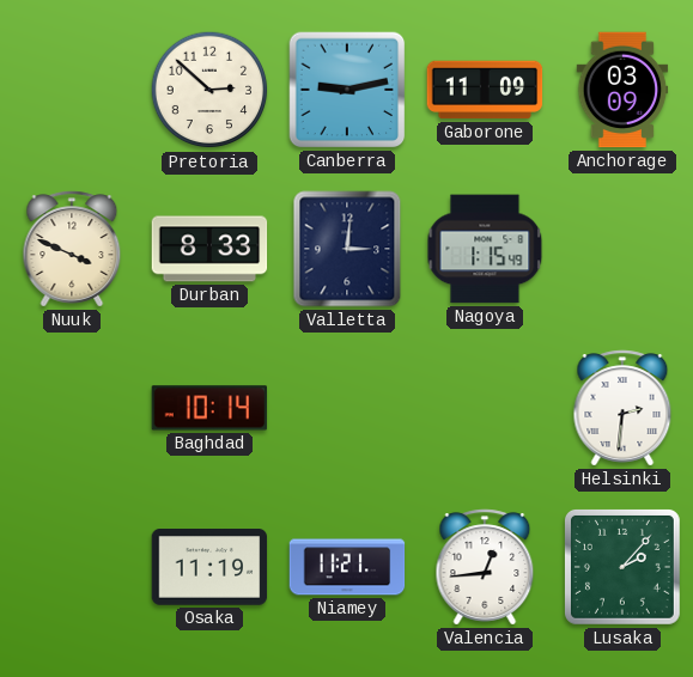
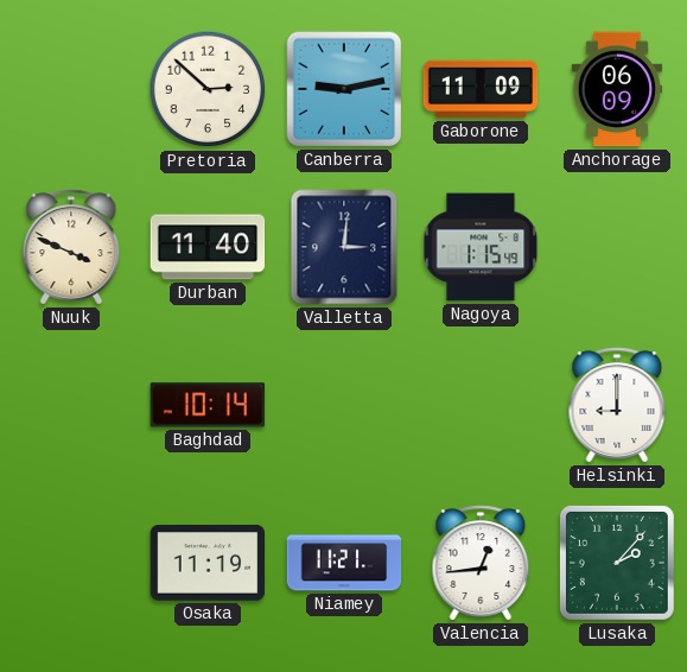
Anchorage: 03:09 -> 06:09 (617, 89)
Durban: 8:33 -> 11:40 (208, 247)
Helsinki: 2:31 -> 9:00 (617, 405)
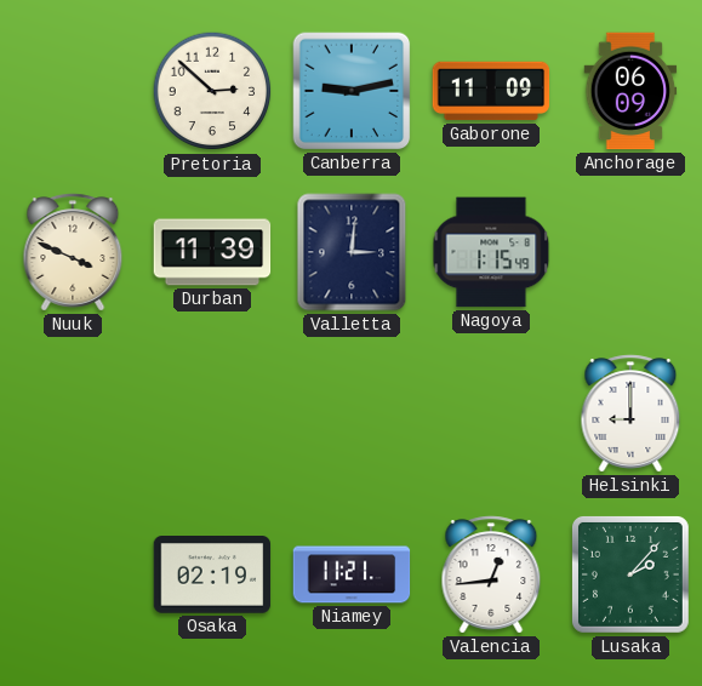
Durban: 11:40 -> 11:39 (212, 252)
Baghdad: 10:14 -> none (208, 405)
Osaka: 11:19 -> 02:19 (212, 576)
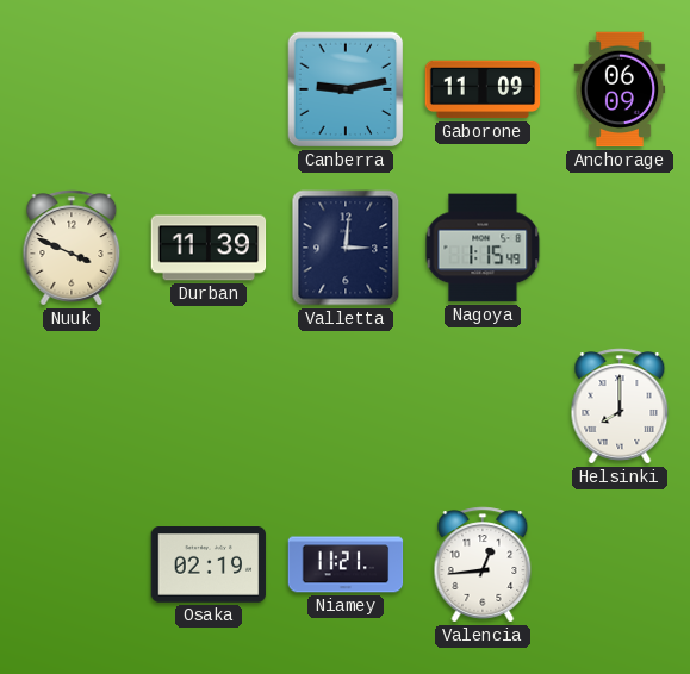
Pretoria: 2:52 -> none (212, 91)
Helsinki: 9:00 -> 8:00 (620, 406)
Lusaka: 2:07 -> none (630, 574)
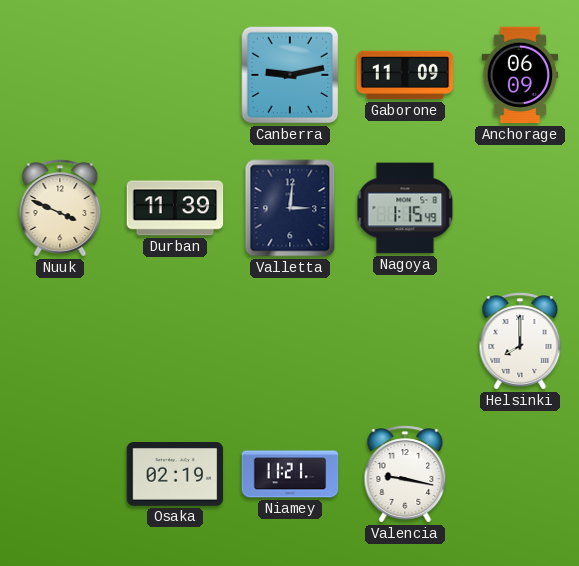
Valencia: 12:44 -> 9:17 (405, 474)
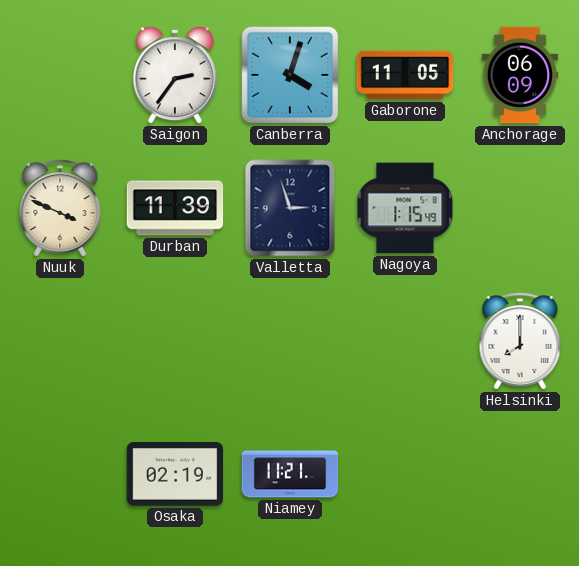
Saigon: none -> 2:36 (175, 76)
Canberra: 9:13 -> 4:03 (290, 75)
Gaborone: 11:09 -> 11:05 (405, 75)
Valletta: 3:01 -> 2:57 (290, 208)
Valencia: 9:17 -> none (405, 474)
